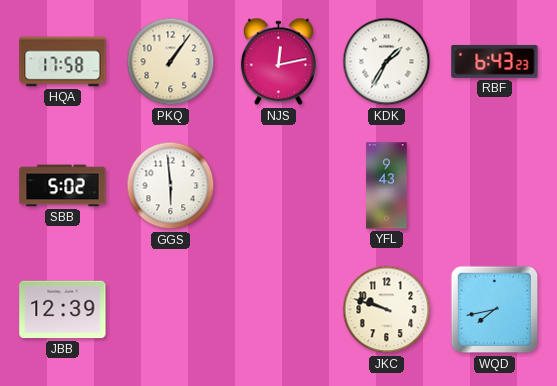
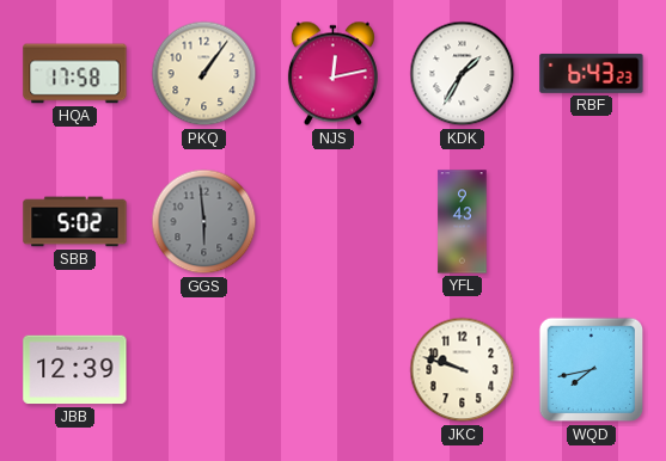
GGS dial: white -> grey (204, 222)
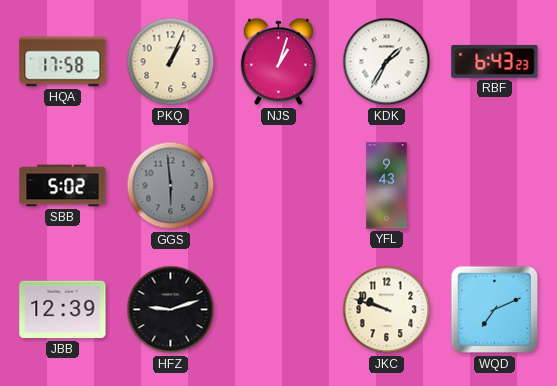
PKQ: 1:06 -> 1:04 (171, 62)
NJS: 12:13 -> 1:03 (278, 62)
HFZ: none -> 9:12 (171, 310)
WQD: 7:43 -> 7:11 (495, 310)
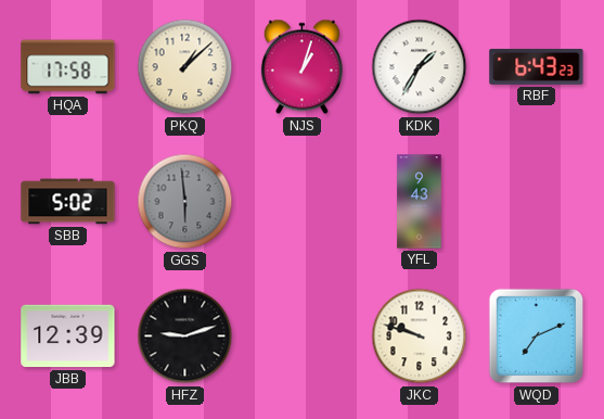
PKQ: 1:04 -> 1:08 (185, 67)
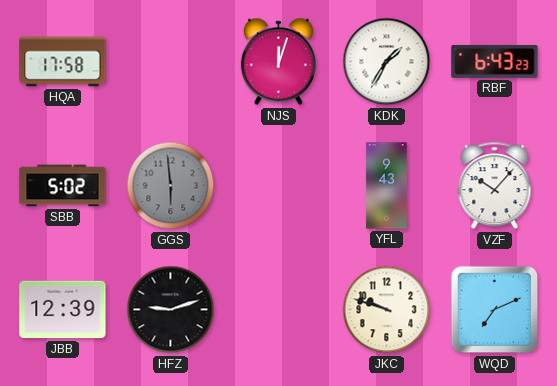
PKQ: 1:08 -> none (185, 67)
NJS: 1:03 -> 12:03 (278, 62)
VZF: none -> 10:07 (495, 186)
